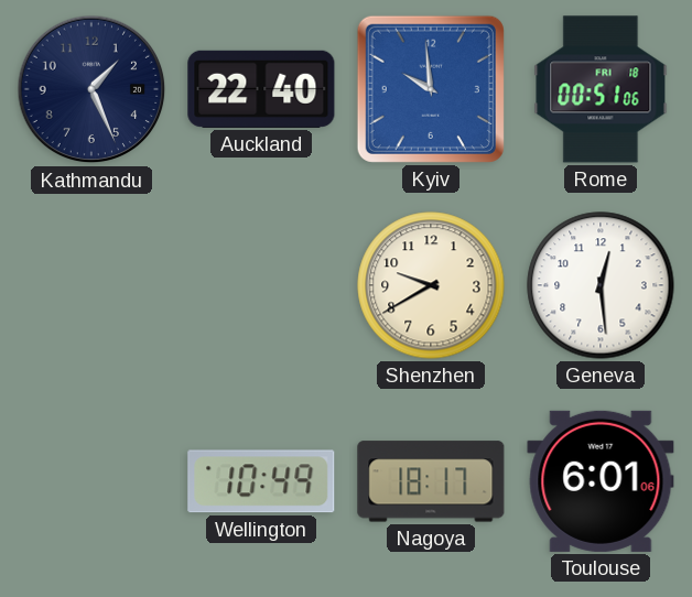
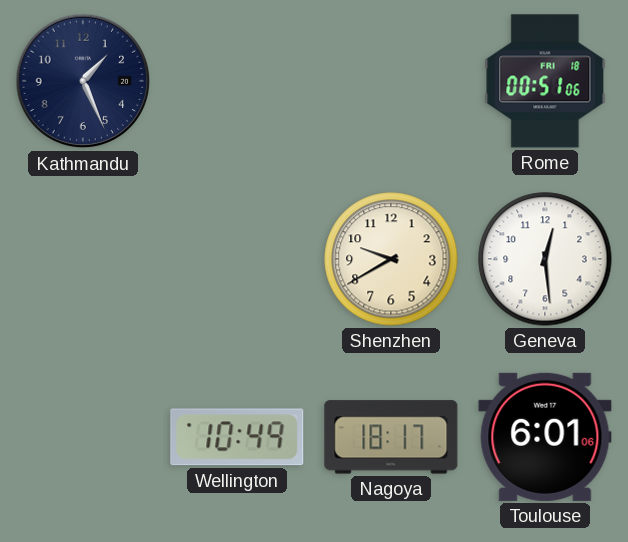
Auckland: 22:40 -> none (261, 89)
Kyiv: 9:59 -> none (431, 89)
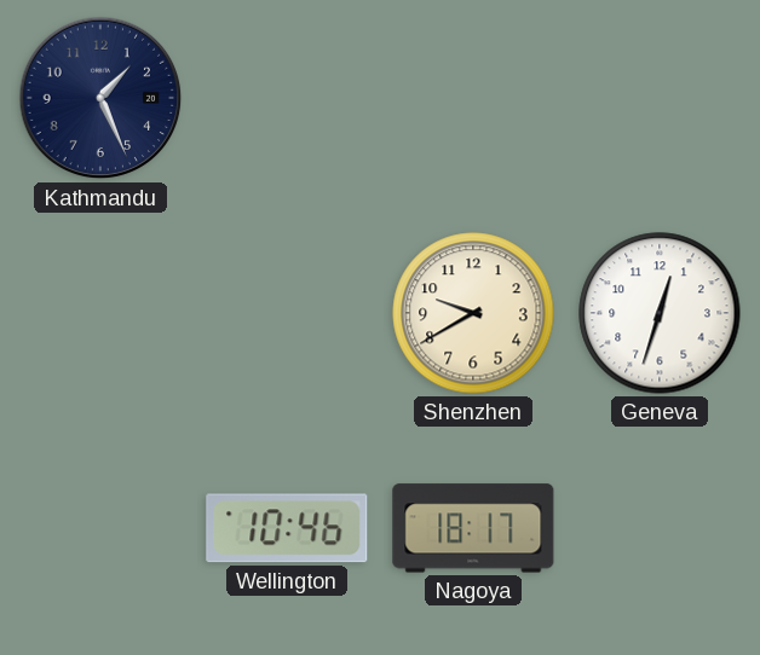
Rome: 00:51 -> none (545, 81)
Geneva: 12:29 -> 12:33 (660, 313)
Wellington: 10:49 -> 10:46 (287, 528)
Toulouse: 6:01 -> none (545, 437)
